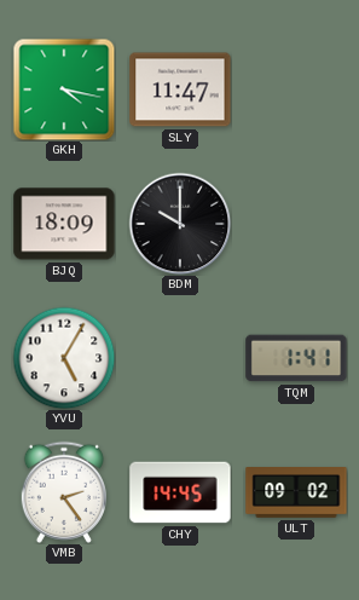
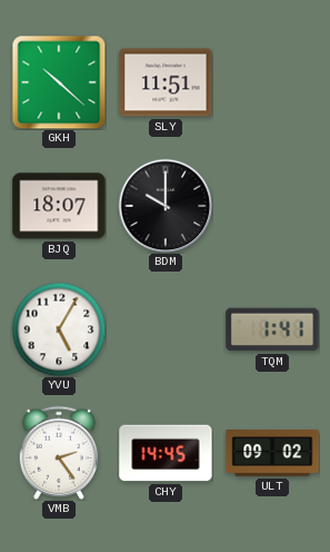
GKH: 4:17 -> 10:22 (59, 82)
SLY: 11:47 -> 11:51 (166, 82)
BJQ: 18:09 -> 18:07 (59, 206)
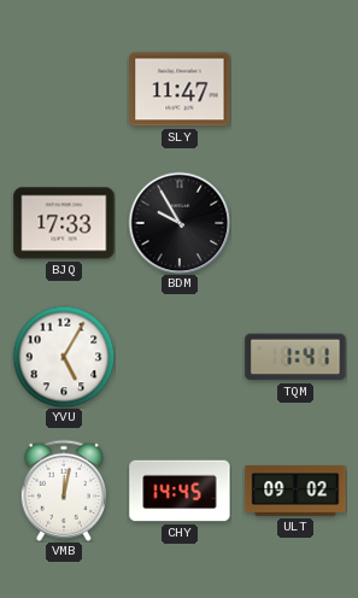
GKH: 10:22 -> none (59, 82)
SLY: 11:51 -> 11:47 (180, 89)
BJQ: 18:07 -> 17:33 (64, 223)
BDM: 10:00 -> 9:55 (180, 223)
VMB: 2:24 -> 12:02 (64, 491)
